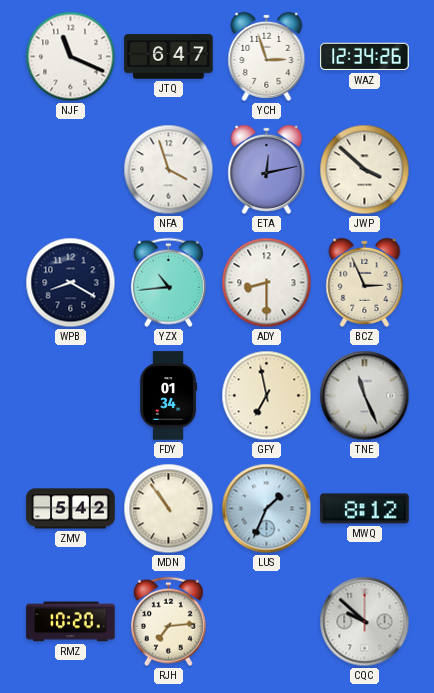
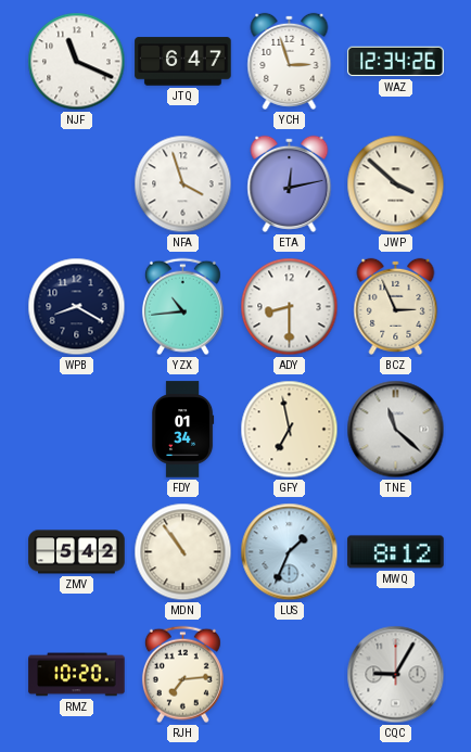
TNE: 11:26 -> 11:22 (396, 430)
CQC: 9:52 -> 9:05 (396, 675)
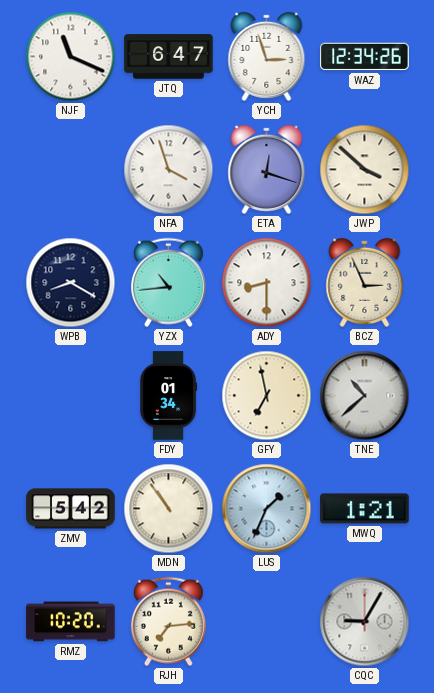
ETA: 12:13 -> 12:18 (267, 169)
TNE: 11:22 -> 10:38 (365, 396)
MWQ: 8:12 -> 1:21 (365, 509)
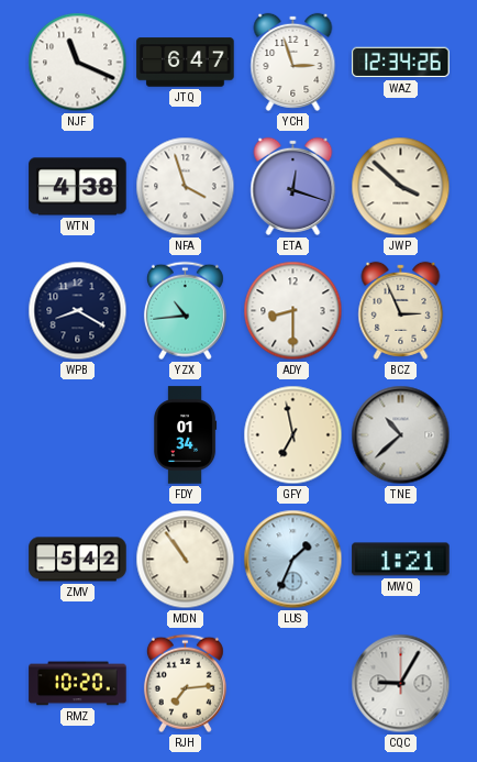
WTN: none -> 4:38 (78, 187)
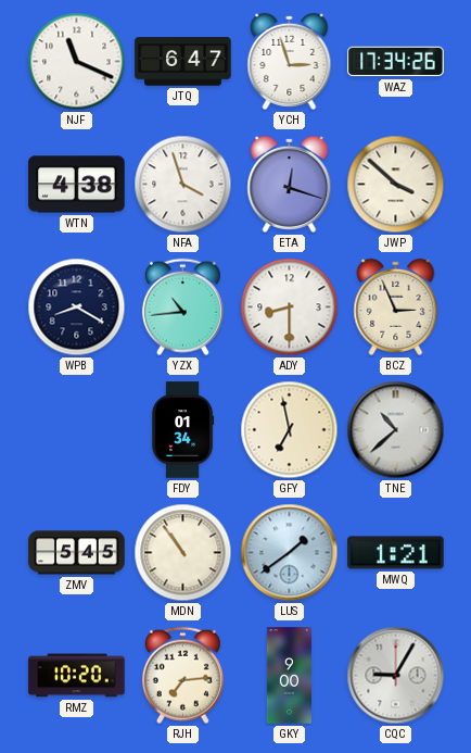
WAZ: 12:34 -> 17:34 (396, 62)
ZMV: 5:42 -> 5:45 (77, 553)
LUS: 1:34 -> 1:39 (290, 553)
GKY: none -> 9:00 (289, 676)
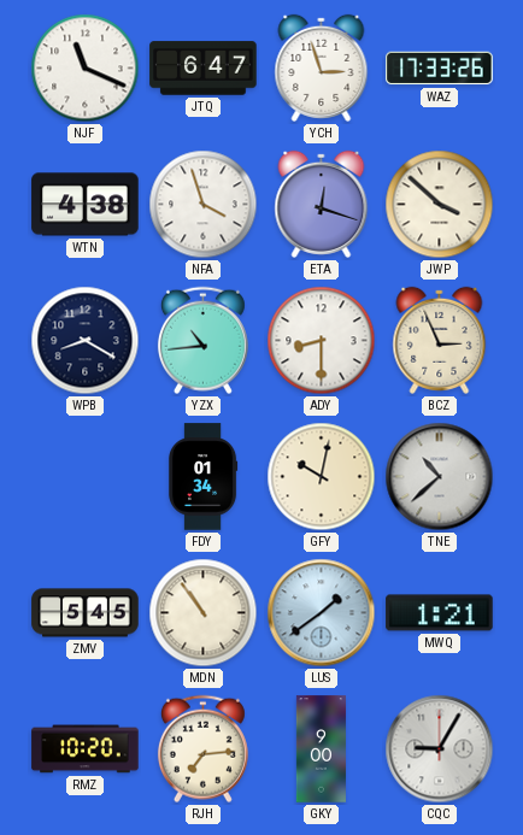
WAZ: 17:34 -> 17:33 (440, 69)
GFY: 6:58 -> 10:02 (322, 477)
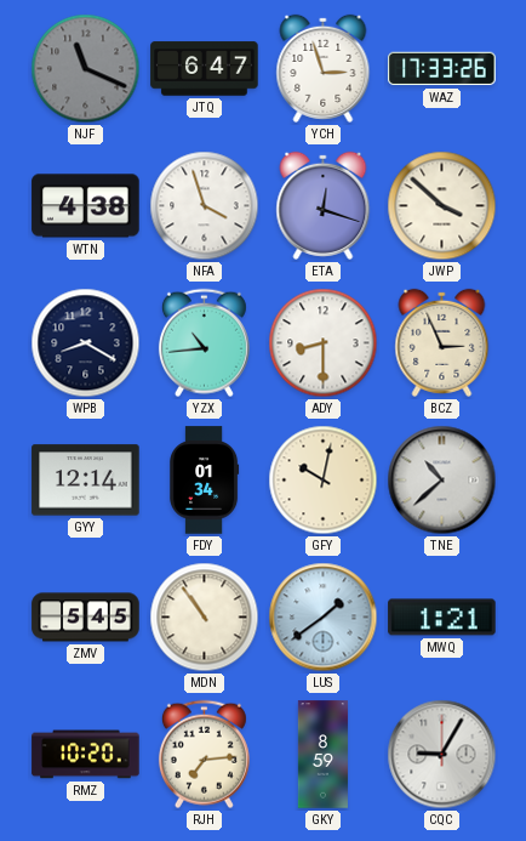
NJF dial: white -> grey (86, 69)
GYY: none -> 12:14 (86, 481)
GKY: 9:00 -> 8:59 (322, 755)
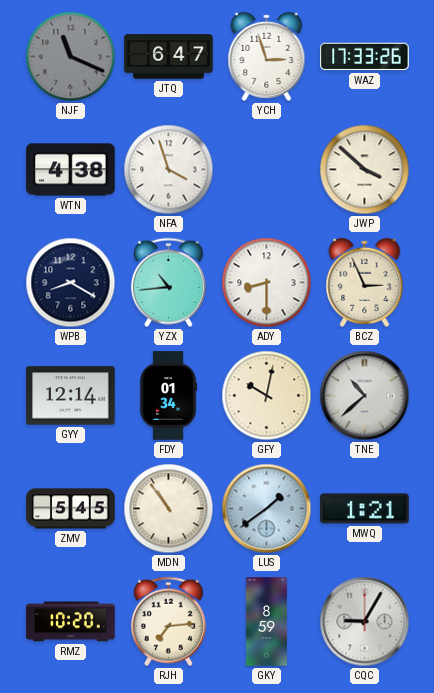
ETA: 12:18 -> none (324, 205)
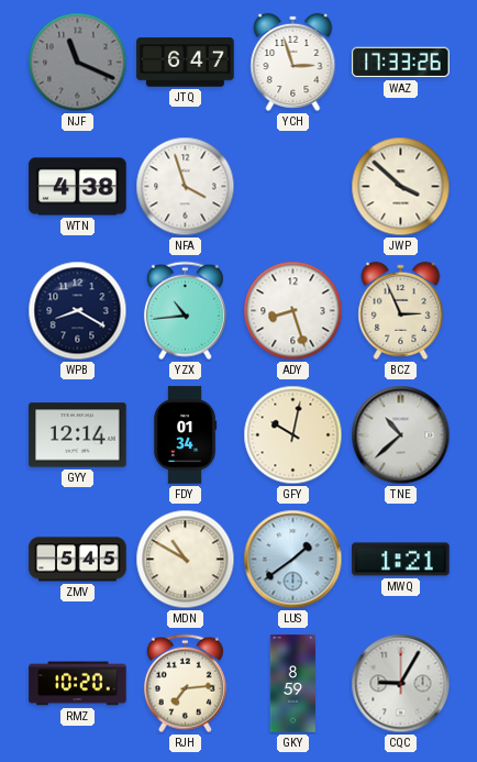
ADY: 8:30 -> 8:27 (293, 311)
MDN: 10:54 -> 10:50 (186, 560)
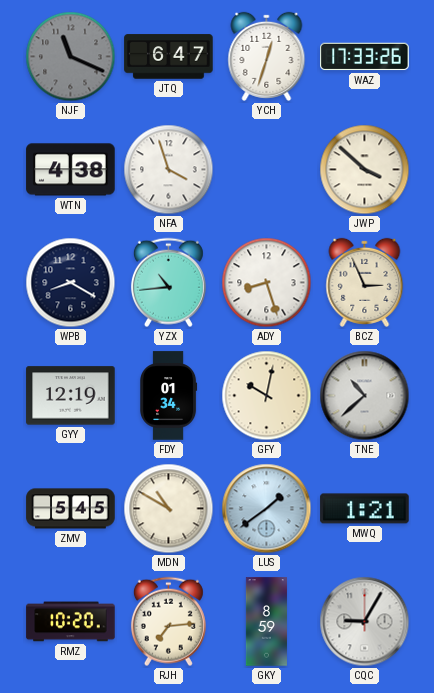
YCH: 2:57 -> 12:33 (267, 56)
GYY: 12:14 -> 12:19 (71, 396)
